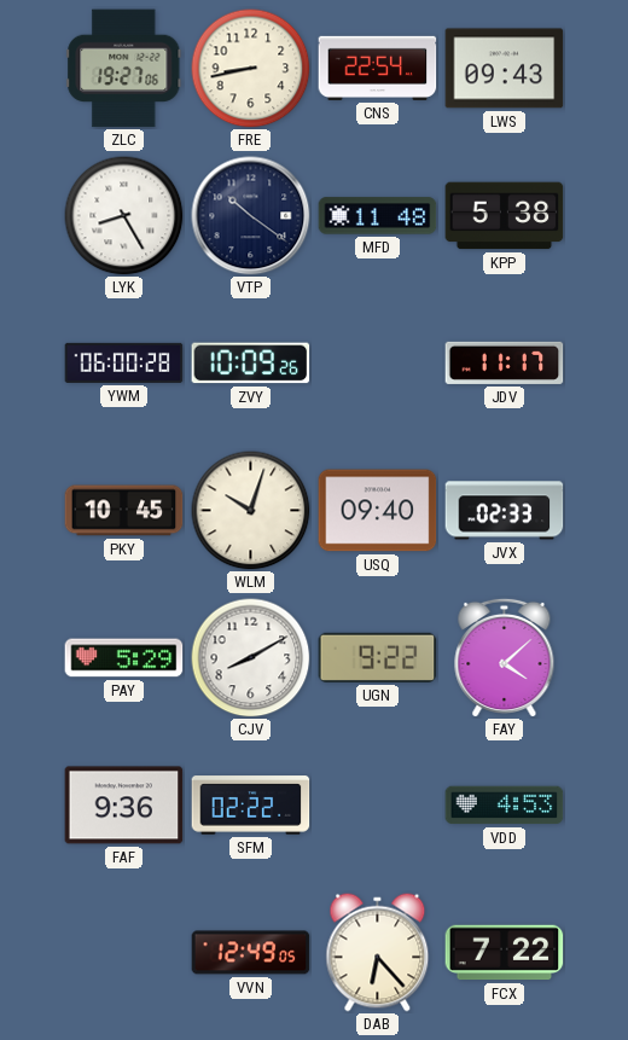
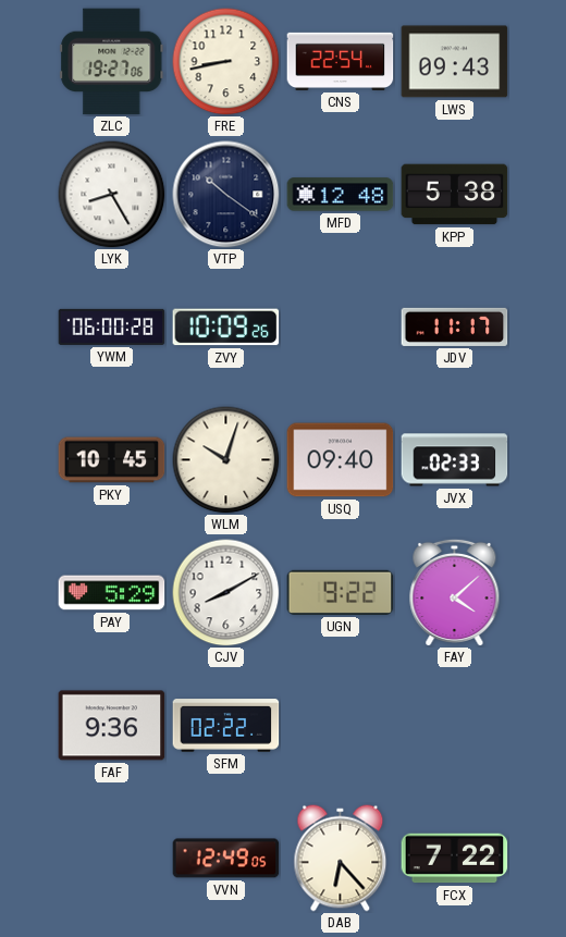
MFD: 11:48 -> 12:48 (341, 195)
VDD: 4:53 -> none (505, 806)
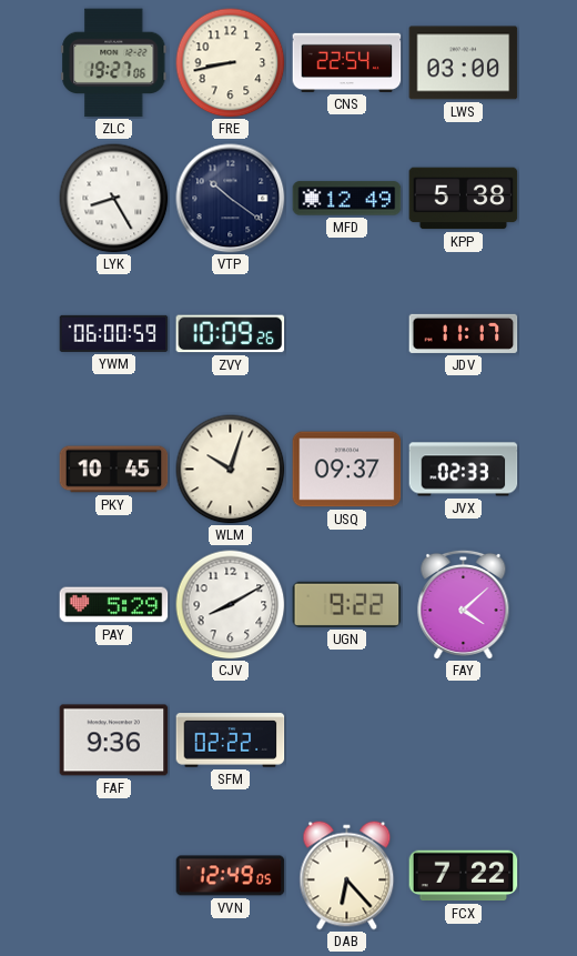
LWS: 09:43 -> 03:00 (464, 63)
MFD: 12:48 -> 12:49 (347, 199)
YWM: 06:00:28 -> 06:00:59 (114, 333)
USQ: 09:40 -> 09:37 (347, 470)
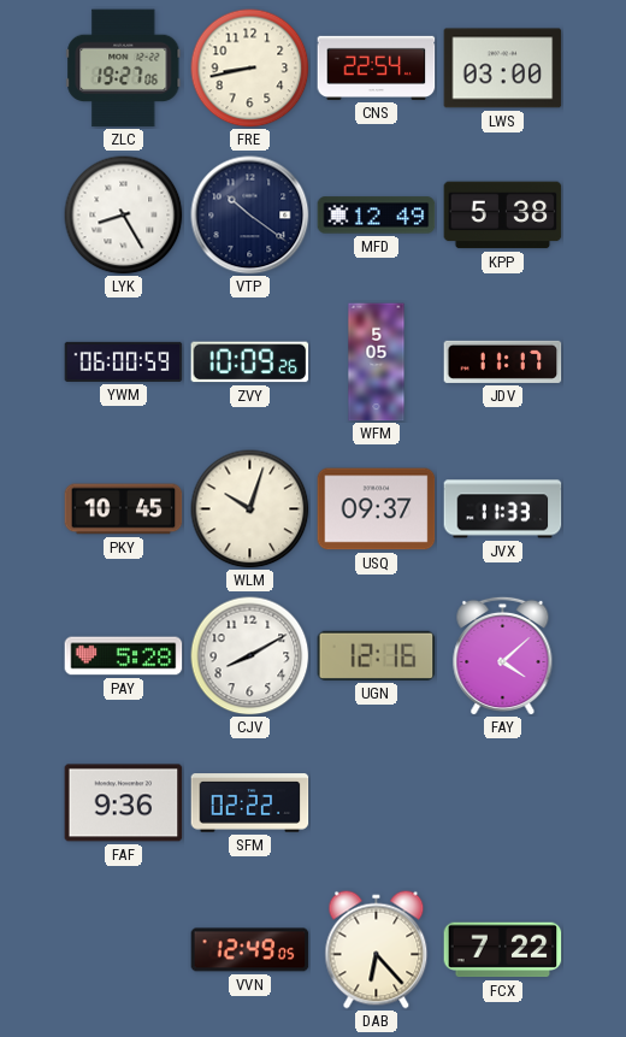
WFM: none -> 5:05 (377, 363)
JVX: 02:33 -> 11:33 (503, 509)
PAY: 5:29 -> 5:28 (124, 656)
UGN: 9:22 -> 12:16 (377, 655)
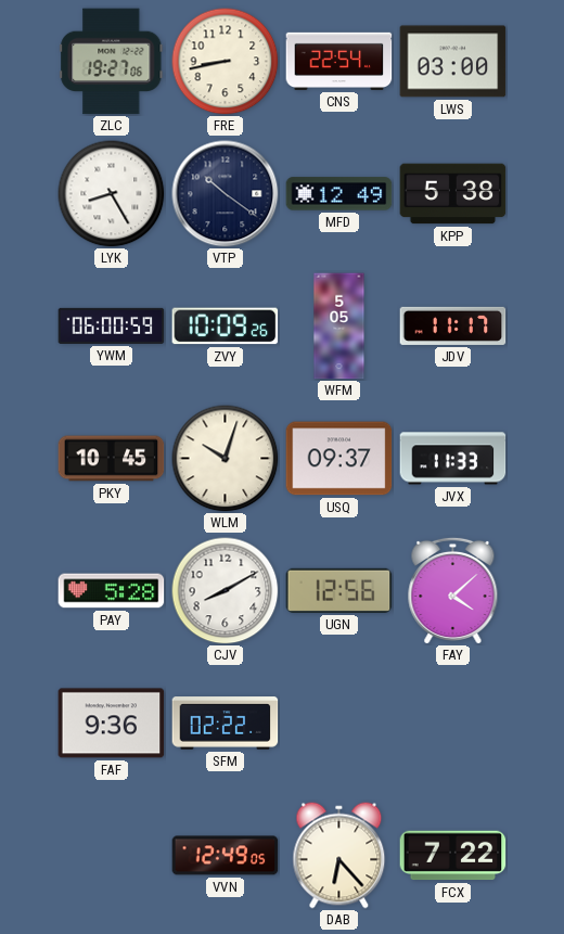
UGN: 12:16 -> 12:56 (339, 590)
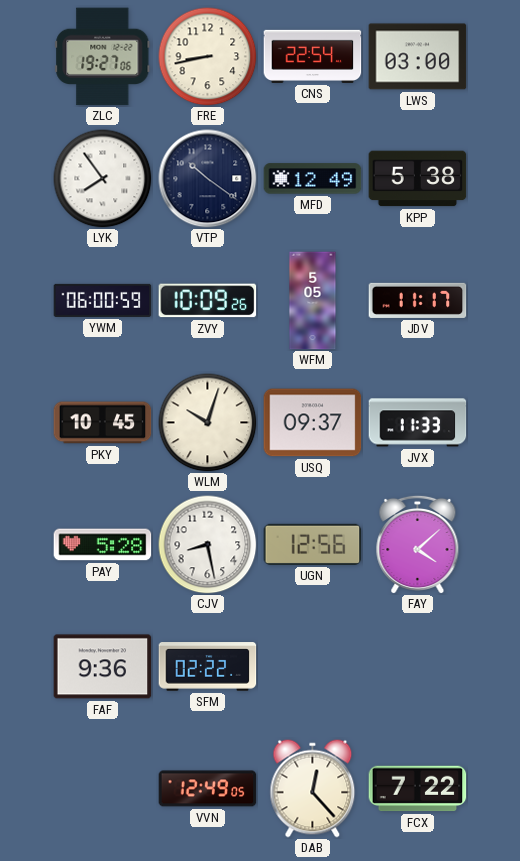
LYK: 8:25 -> 7:54 (103, 179)
CJV: 8:10 -> 8:28 (208, 545)
DAB: 6:23 -> 12:23 (313, 789)
